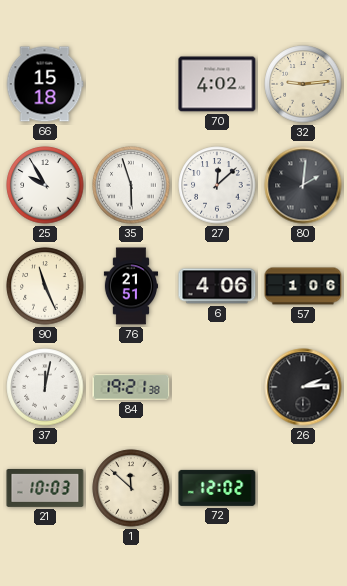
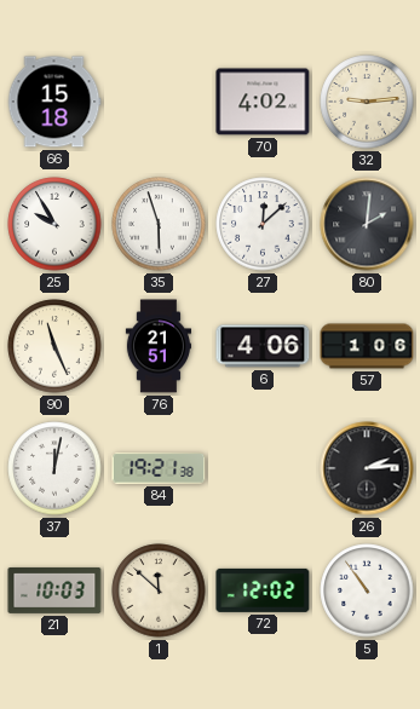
5: none -> 10:54 (367, 590)
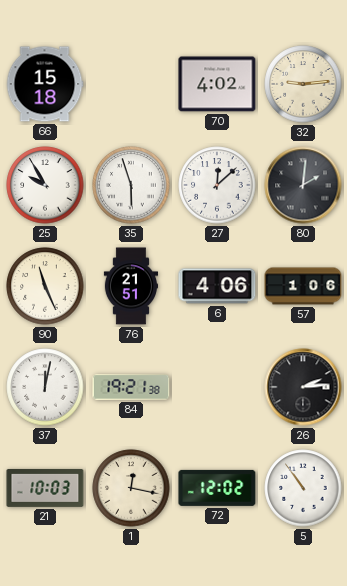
1: 11:52 -> 12:17 (131, 488)
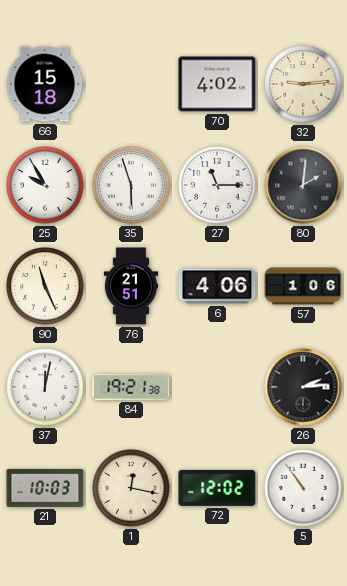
27: 12:08 -> 11:15 (217, 185)
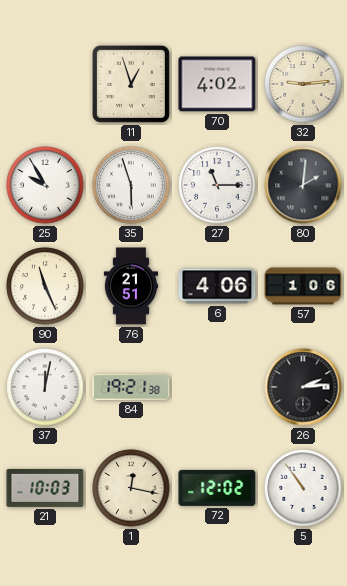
66: 15:18 -> none (45, 84)
11: none -> 12:57 (131, 84)
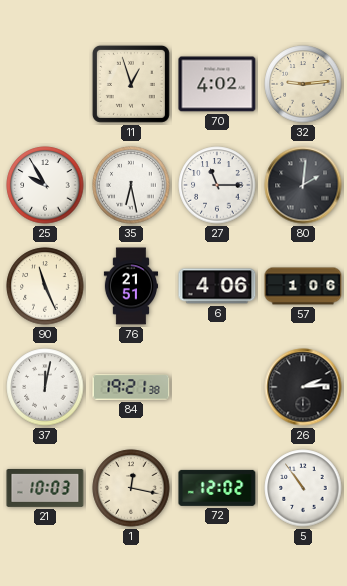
35: 5:57 -> 6:28 (131, 185)
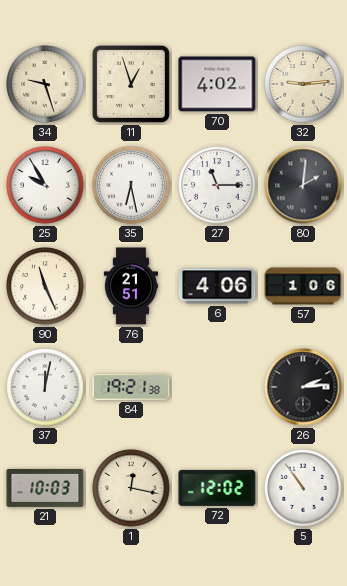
34: none -> 9:27 (45, 84)
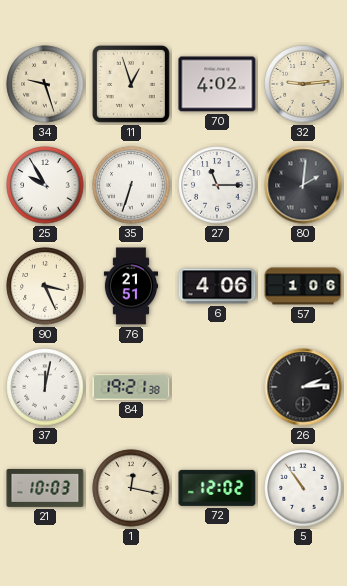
35: 6:28 -> 6:33 (131, 185)
90: 11:26 -> 3:26 (45, 286)
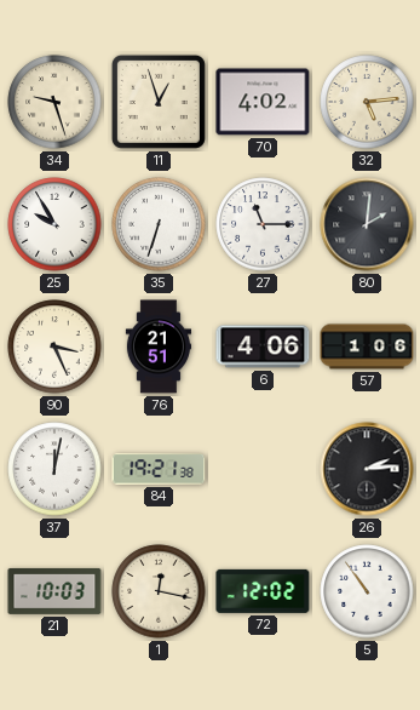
32: 9:14 -> 5:14 (367, 102)
